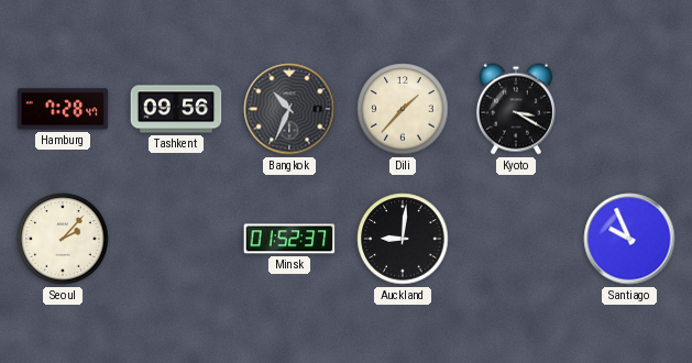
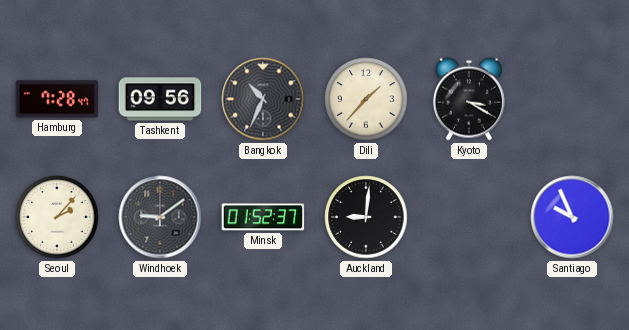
Windhoek: none -> 9:09 (160, 217)
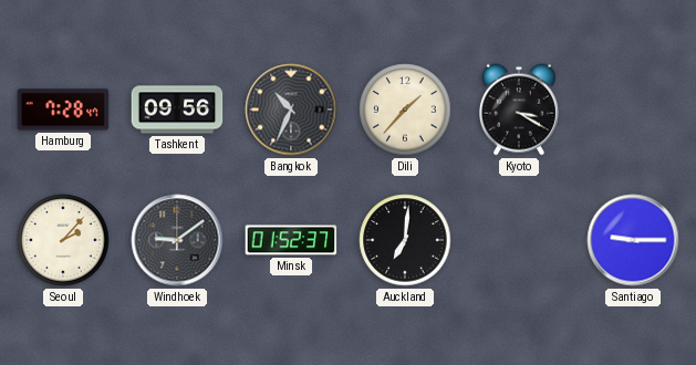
Auckland: 9:01 -> 7:01 (405, 240)
Santiago: 9:56 -> 9:15 (633, 240)
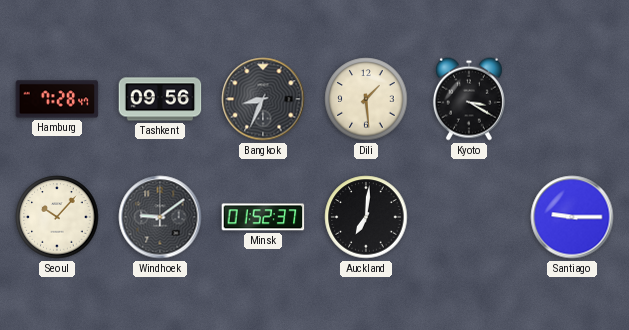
Bangkok: 10:34 -> 8:34 (263, 99)
Dili: 1:37 -> 1:29 (366, 99)
Seoul: 2:07 -> 10:07 (57, 217)
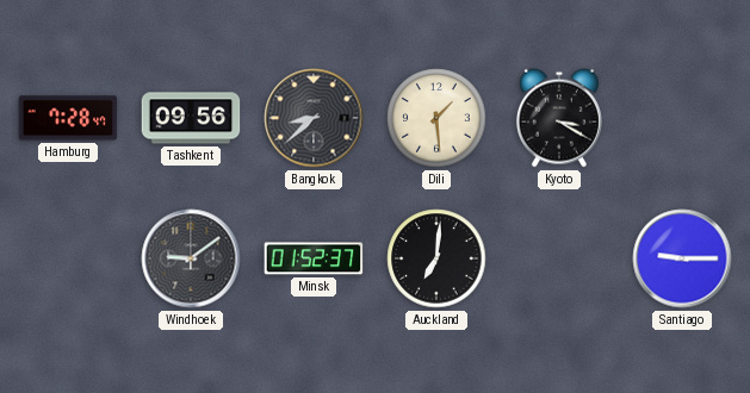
Bangkok: 8:34 -> 8:38 (314, 118)
Seoul: 10:07 -> none (57, 217)
